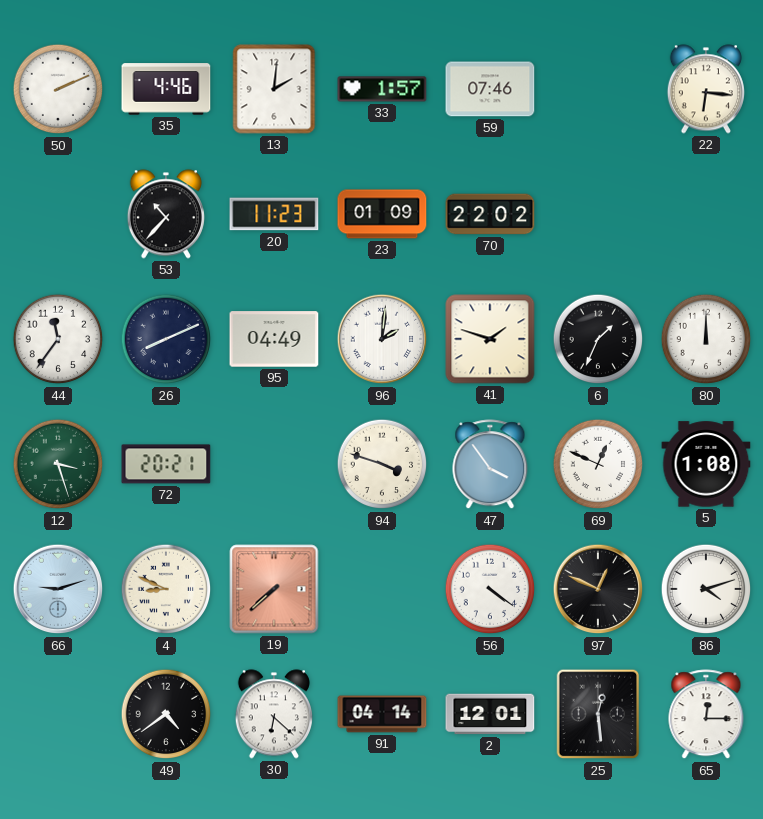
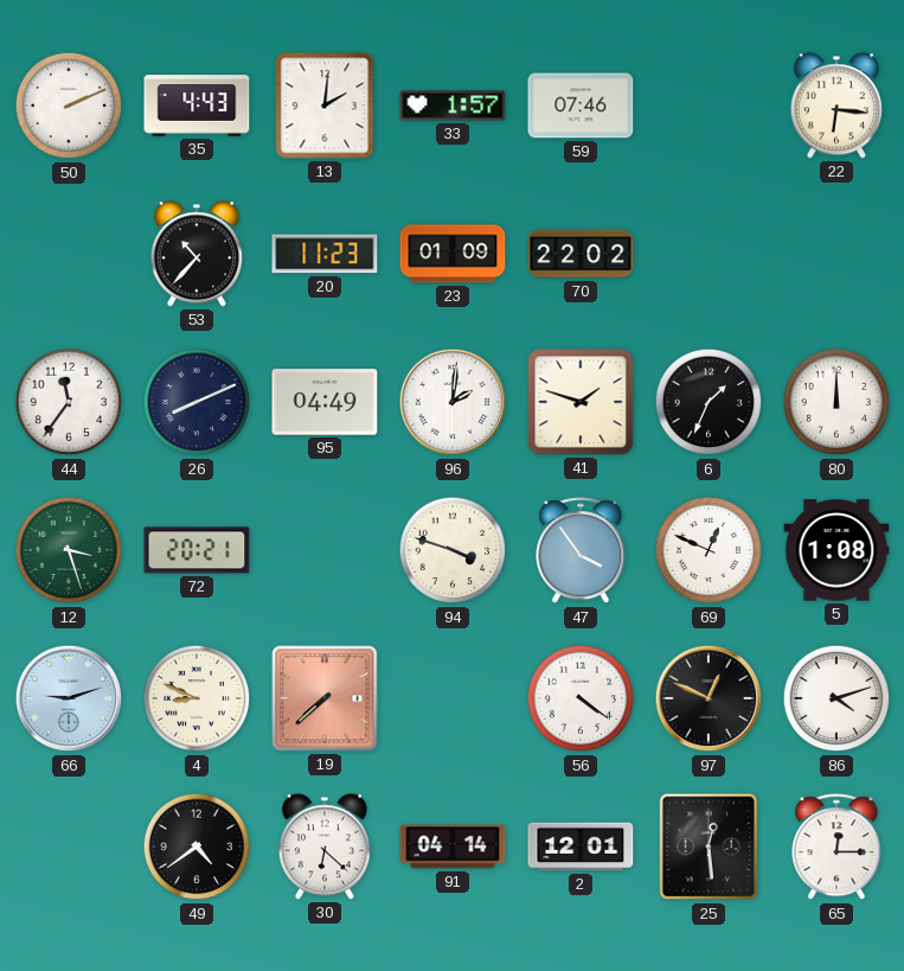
35: 4:46 -> 4:43 (197, 106)
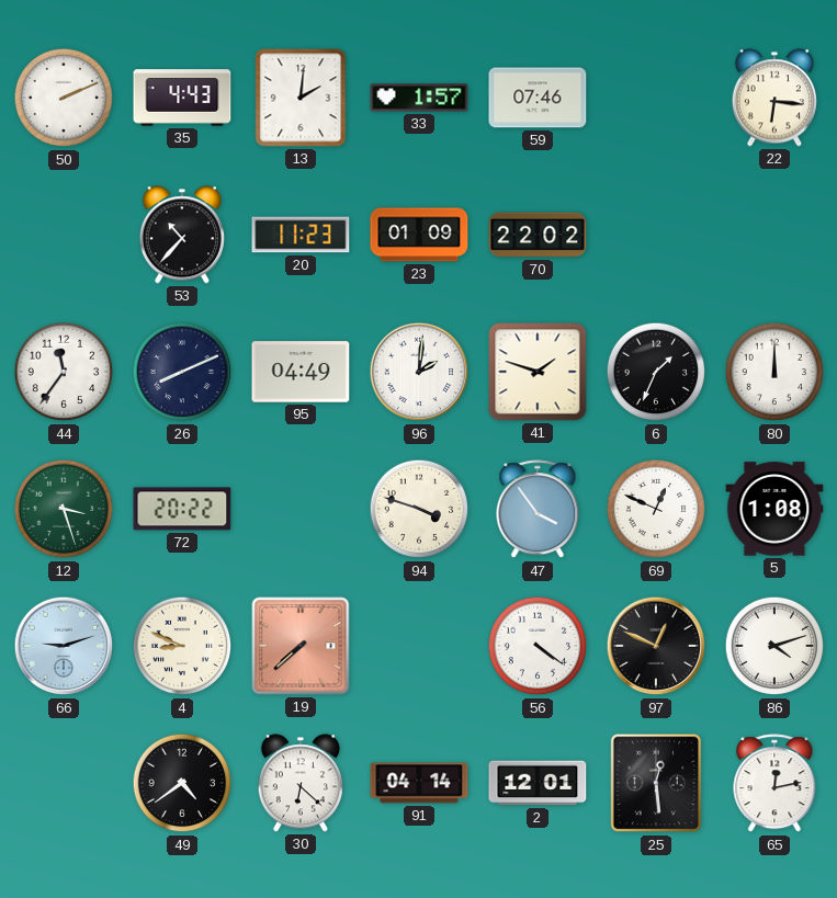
72: 20:21 -> 20:22 (182, 509)
65: 12:15 -> 12:13 (774, 784)
